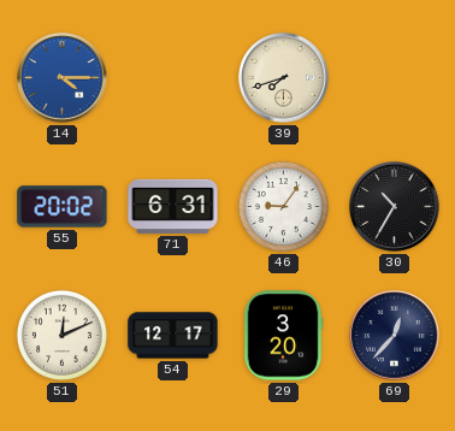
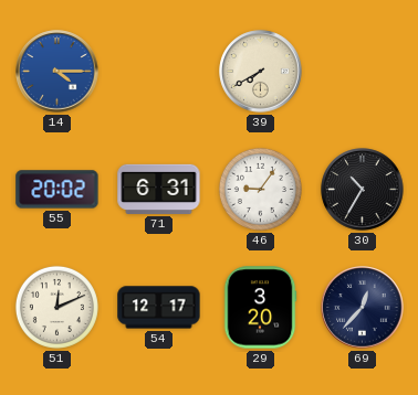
39: 7:42 -> 7:40 (261, 72)
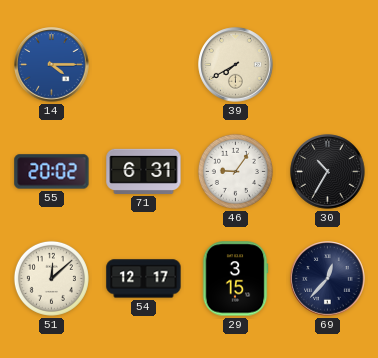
51: 12:11 -> 12:08 (51, 278)
29: 3:20 -> 3:15 (235, 279)
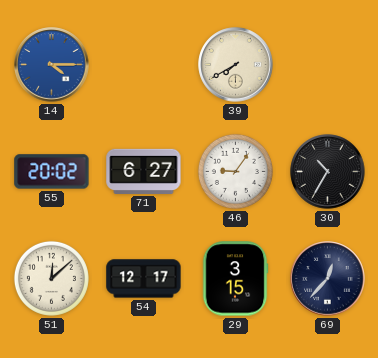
71: 6:31 -> 6:27 (144, 171)
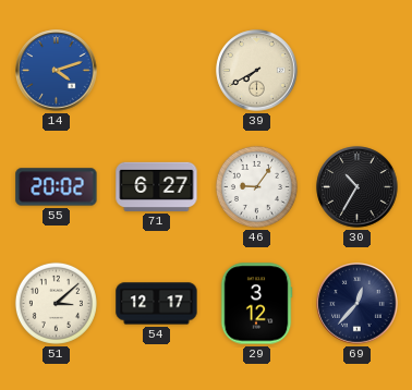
14: 4:15 -> 4:12 (57, 71)
51: 12:08 -> 3:08 (56, 303)
29: 3:15 -> 3:12 (256, 304)
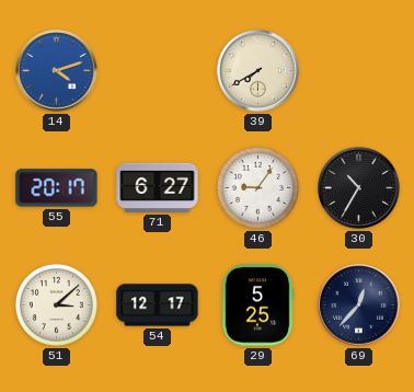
55: 20:02 -> 20:17 (57, 188)
29: 3:12 -> 5:25 (257, 305)
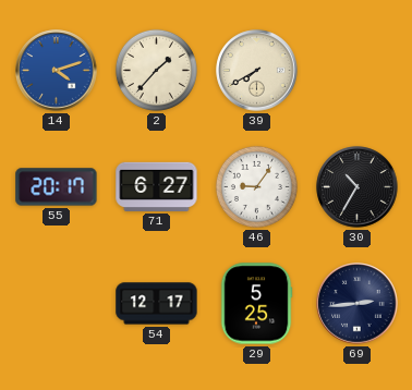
2: none -> 1:37 (156, 70)
51: 3:08 -> none (56, 304)
69: 12:37 -> 2:44 (358, 304)
